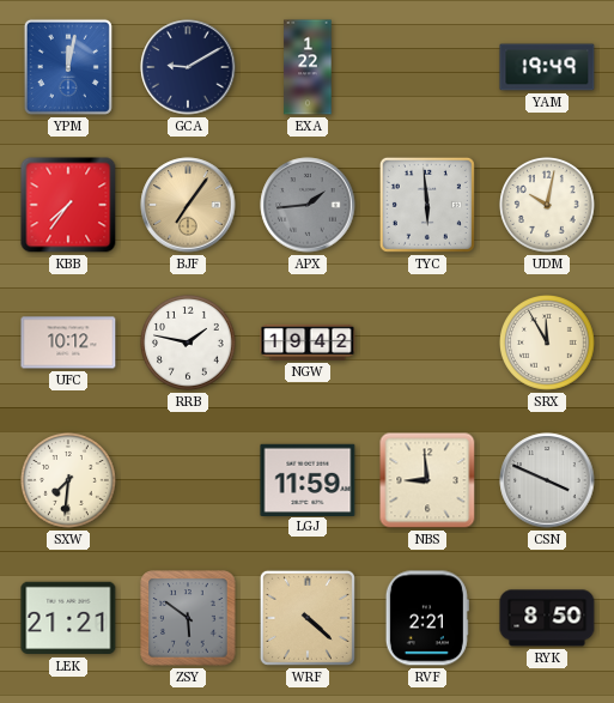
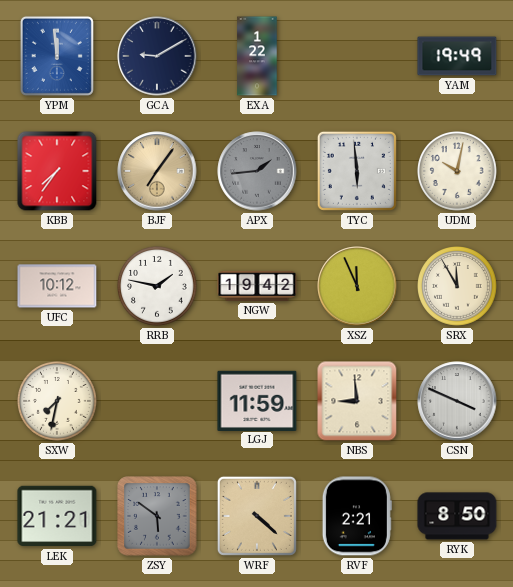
YPM: 12:02 -> 11:59 (57, 56)
XSZ: none -> 11:56 (357, 286)
SXW: 7:31 -> 7:32 (58, 402)
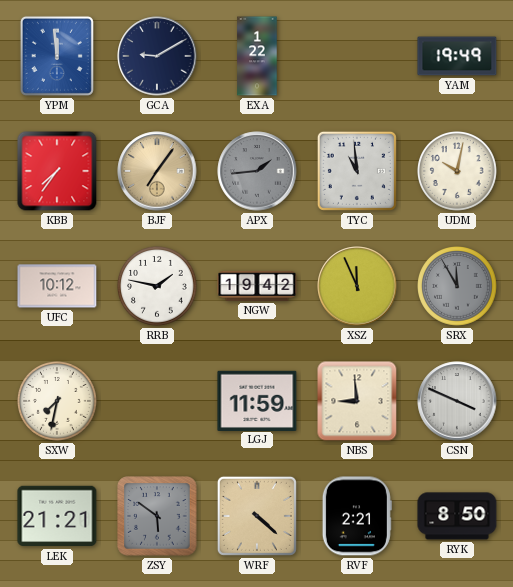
TYC: 5:59 -> 10:59 (357, 171)
SRX dial: cream -> grey (458, 287)
